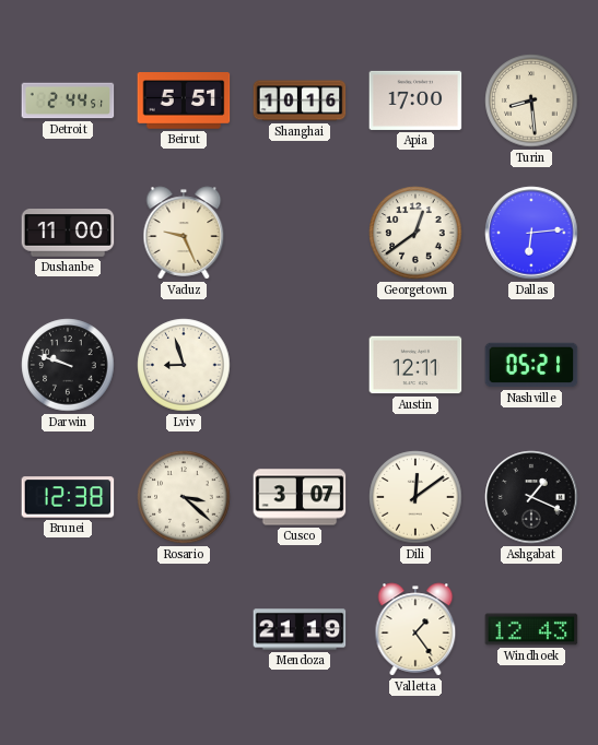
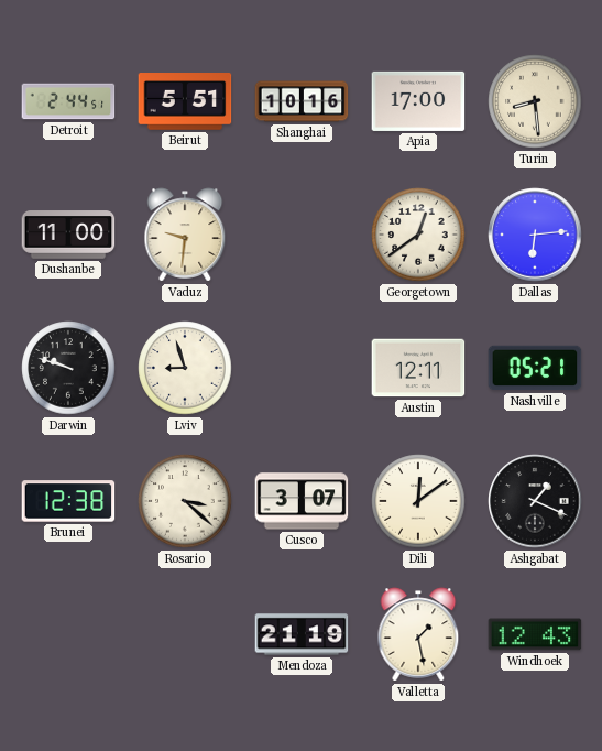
Vaduz: 9:26 -> 9:31 (185, 235)
Valletta: 1:24 -> 1:28 (418, 634)
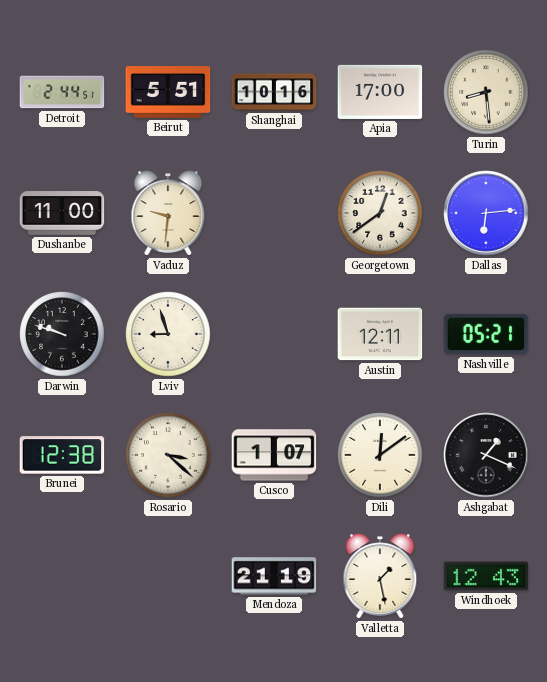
Cusco: 3:07 -> 1:07 (274, 455)
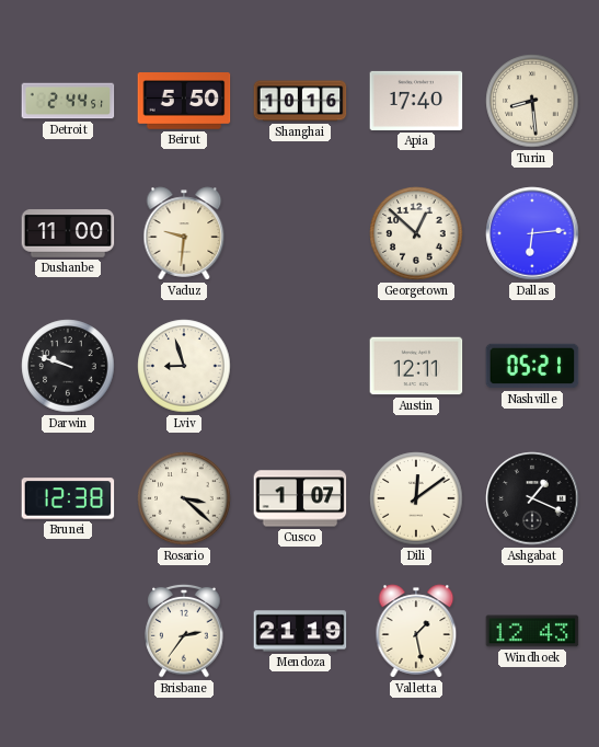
Beirut: 5:51 -> 5:50 (184, 101)
Apia: 17:00 -> 17:40 (416, 101)
Georgetown: 12:39 -> 12:52 (416, 233)
Brisbane: none -> 2:36 (184, 631)
